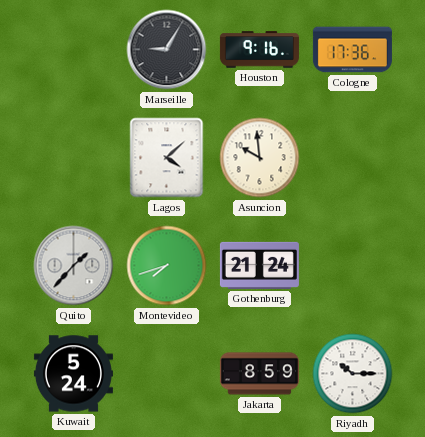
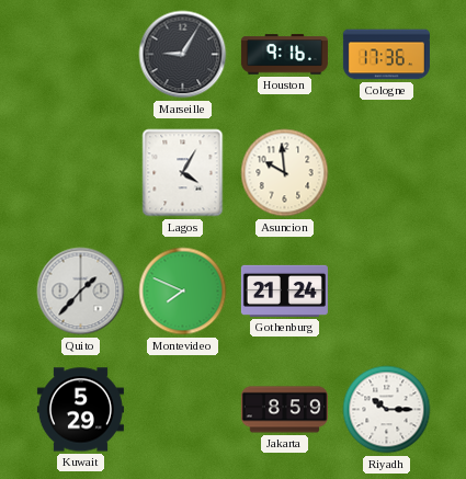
Lagos: 4:08 -> 4:05 (183, 173)
Montevideo: 7:42 -> 7:49 (183, 292)
Kuwait: 5:24 -> 5:29 (80, 410)
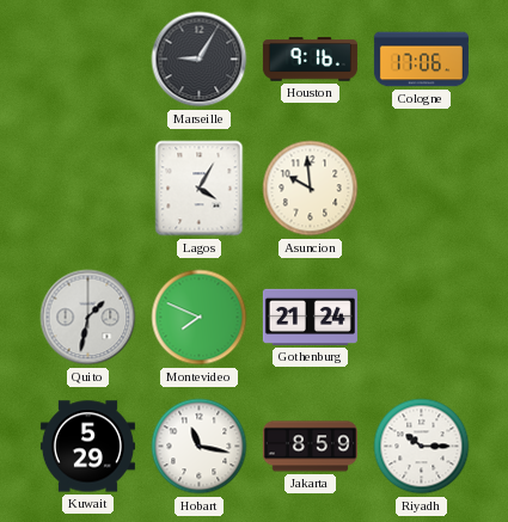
Cologne: 17:36 -> 17:06 (421, 60)
Quito: 1:37 -> 1:32 (88, 318)
Hobart: none -> 11:17 (200, 447)
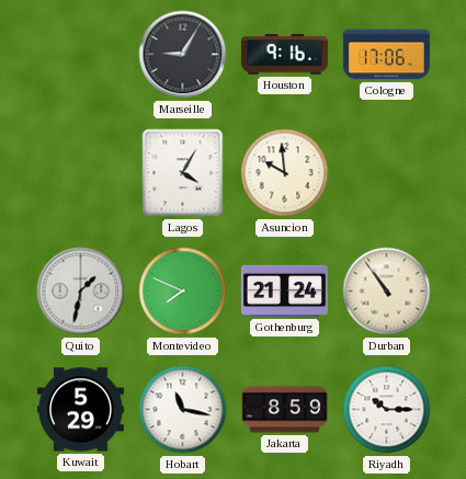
Durban: none -> 10:54 (387, 292)
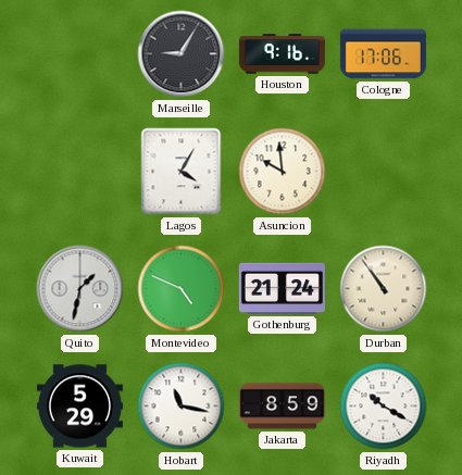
Montevideo: 7:49 -> 4:49 (182, 289)
Riyadh: 10:15 -> 10:20 (384, 407)
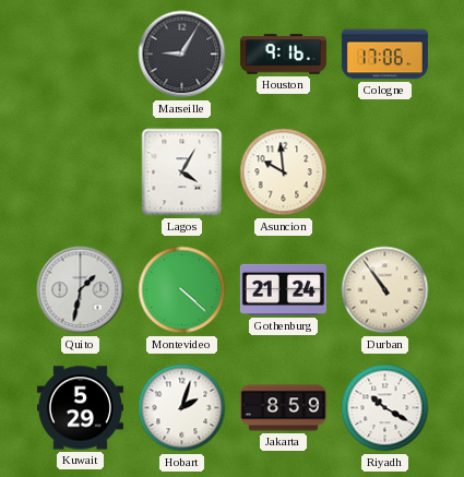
Montevideo: 4:49 -> 4:22 (182, 290)
Hobart: 11:17 -> 2:03 (182, 408)
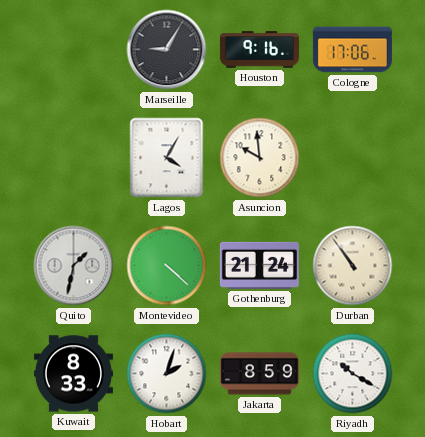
Kuwait: 5:29 -> 8:33 (73, 374)
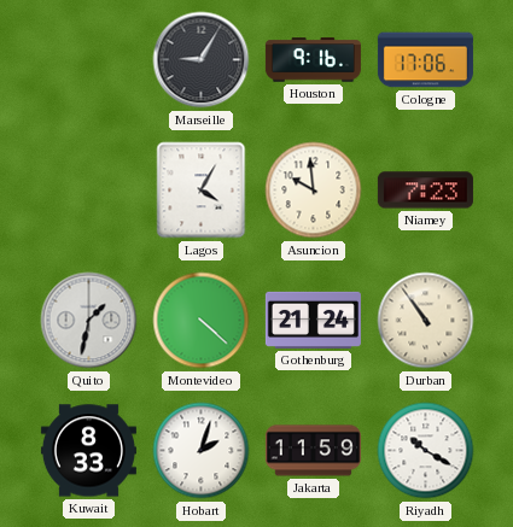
Niamey: none -> 7:23 (425, 191)
Jakarta: 8:59 -> 11:59 (313, 451)
